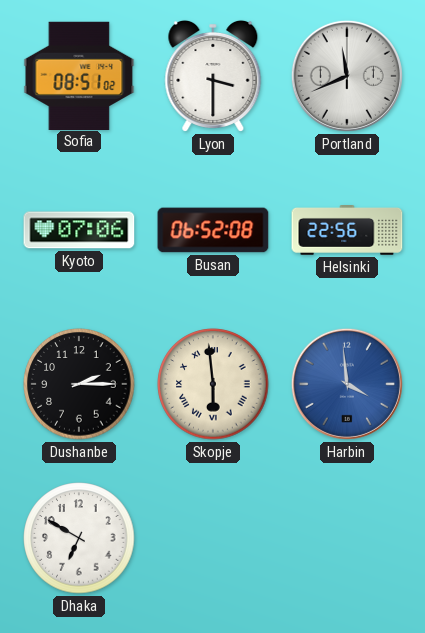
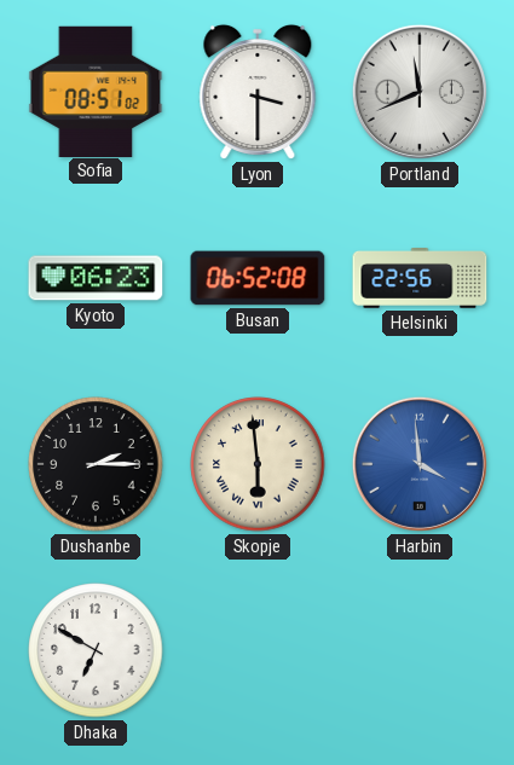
Kyoto: 07:06 -> 06:23 (96, 278)
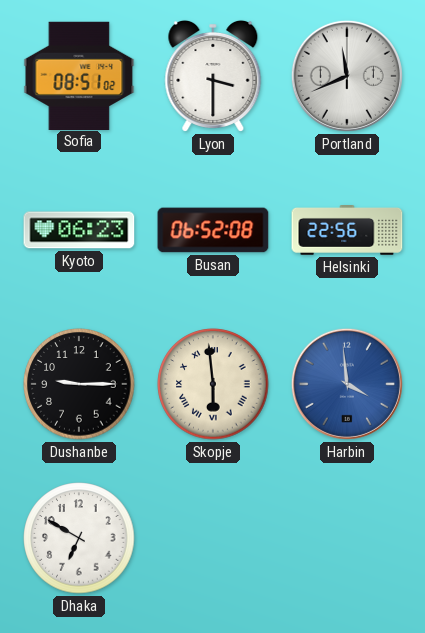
Dushanbe: 2:15 -> 9:15 (79, 384)
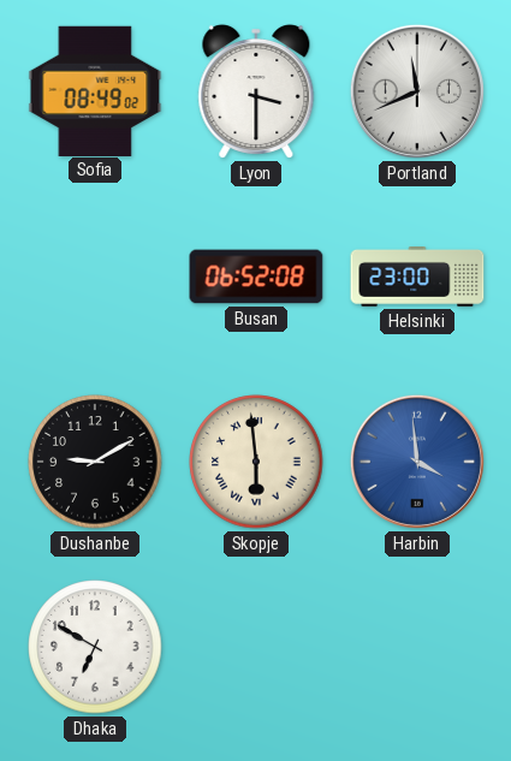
Sofia: 08:51 -> 08:49 (95, 90)
Kyoto: 06:23 -> none (79, 230)
Helsinki: 22:56 -> 23:00 (417, 278)
Dushanbe: 9:15 -> 9:10 (95, 462)
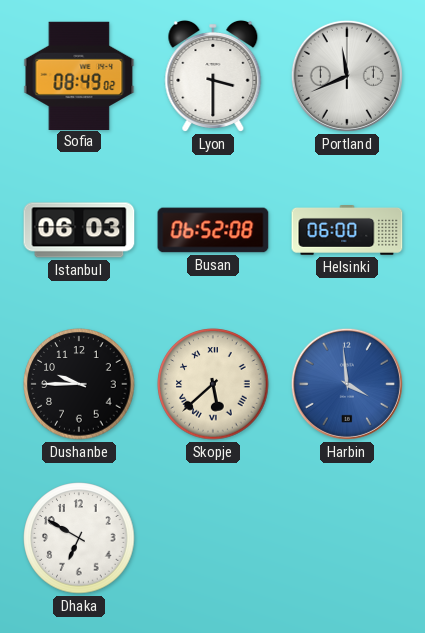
Istanbul: none -> 06:03 (79, 230)
Helsinki: 23:00 -> 06:00 (347, 231)
Dushanbe: 9:10 -> 9:45 (79, 384)
Skopje: 5:59 -> 5:38 (213, 384)
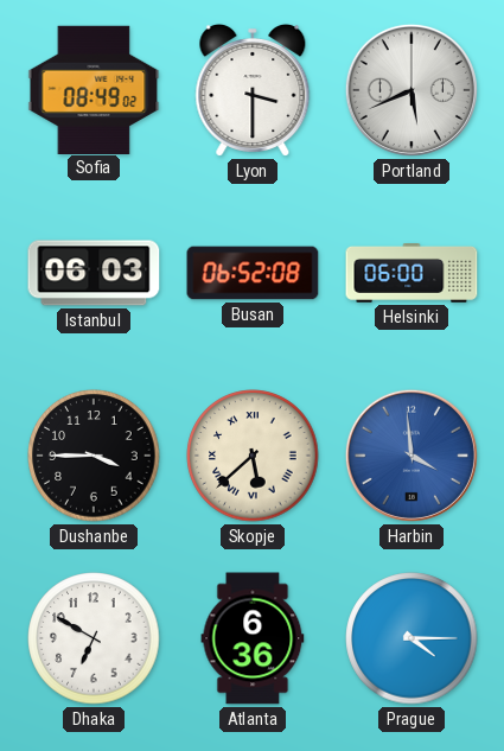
Portland: 11:41 -> 5:41 (412, 90)
Dushanbe: 9:45 -> 3:45 (94, 456)
Atlanta: none -> 6:36 (253, 638)
Prague: none -> 4:15 (412, 638)
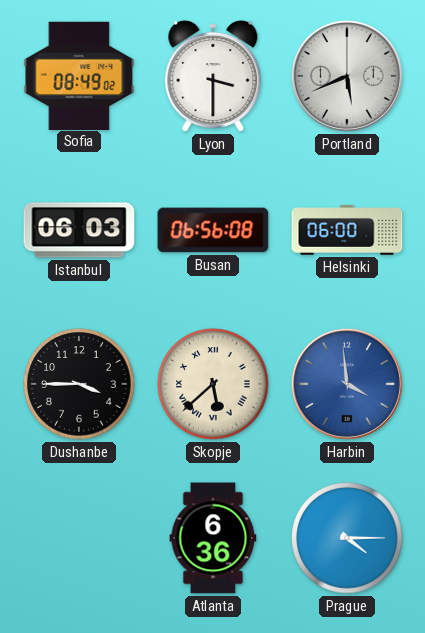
Busan: 06:52 -> 06:56 (213, 230)
Dhaka: 6:50 -> none (94, 638)
